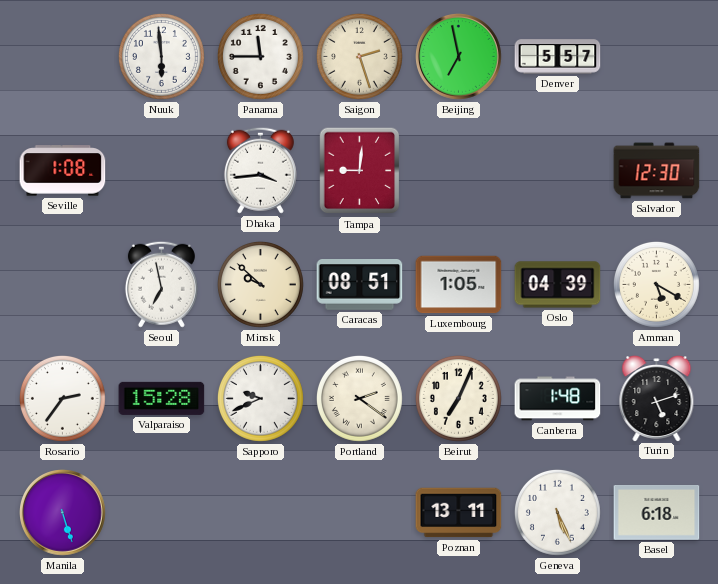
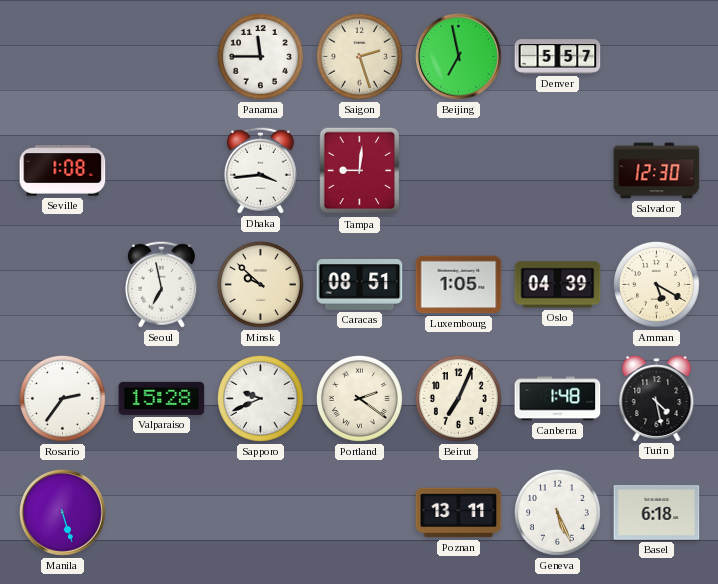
Nuuk: 5:59 -> none (161, 56)
Turin: 5:12 -> 4:28 (657, 398)
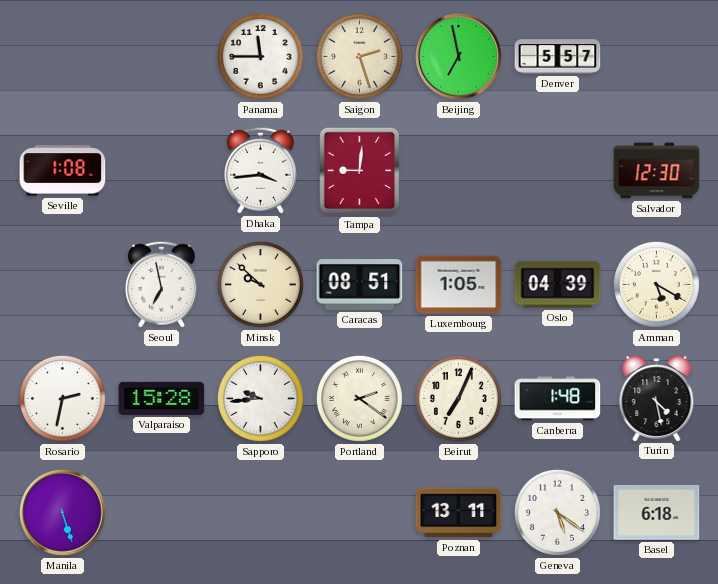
Rosario: 2:36 -> 2:32 (62, 398)
Sapporo: 9:41 -> 9:44 (260, 398)
Geneva: 5:26 -> 5:21 (557, 512)
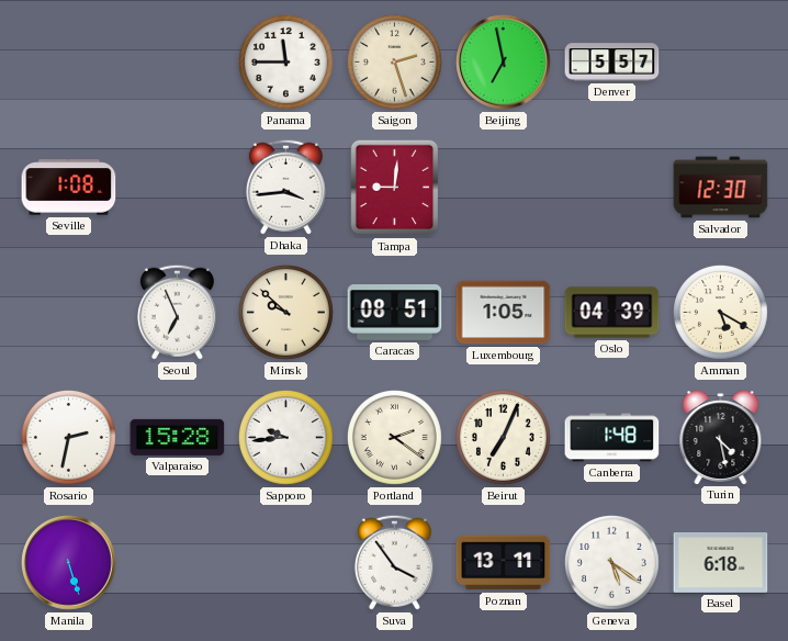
Seoul: 6:58 -> 6:56 (177, 312)
Suva: none -> 3:54 (394, 562)
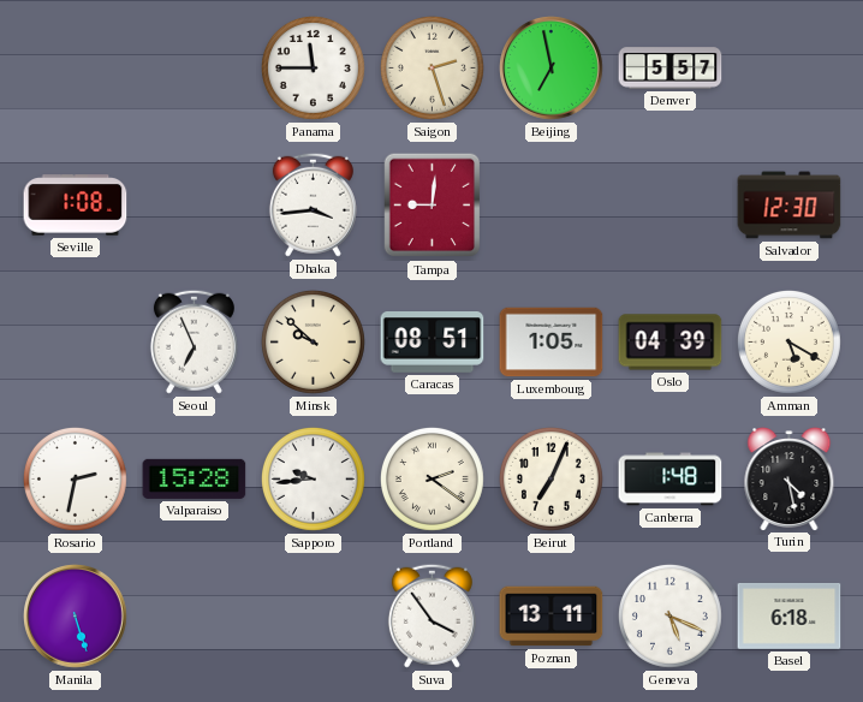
Geneva: 5:21 -> 5:19 (669, 615)
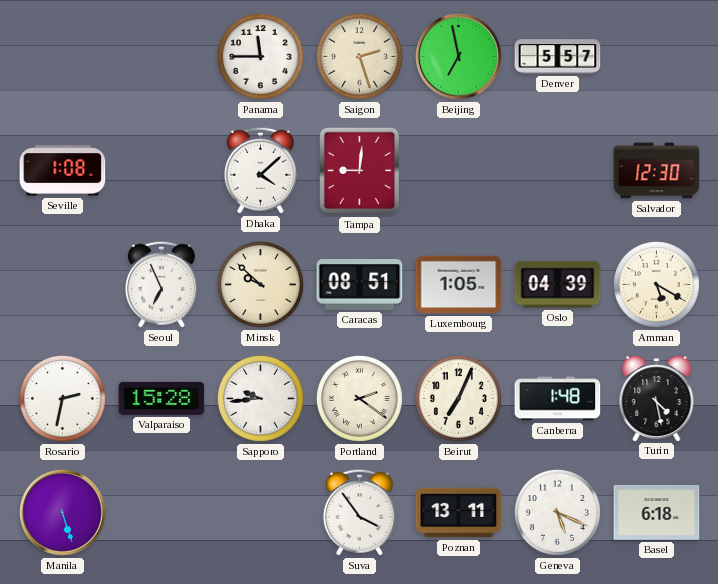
Dhaka: 3:44 -> 4:08 (260, 170)
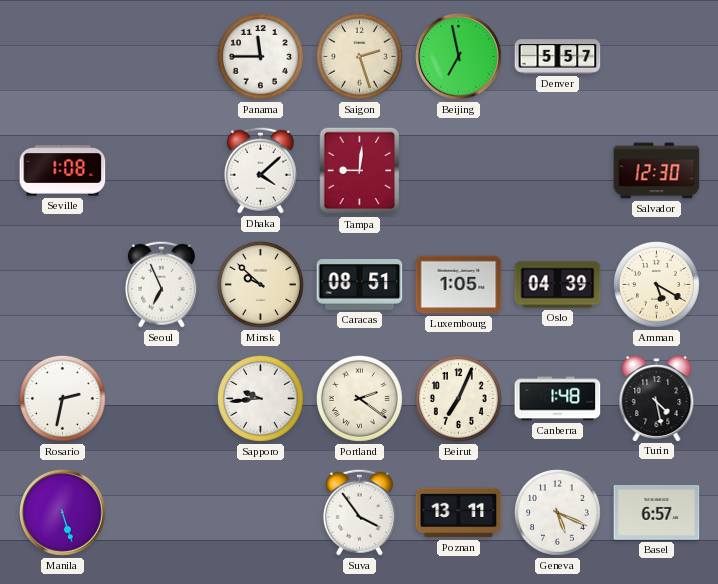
Valparaiso: 15:28 -> none (162, 398)
Basel: 6:18 -> 6:57 (657, 513)
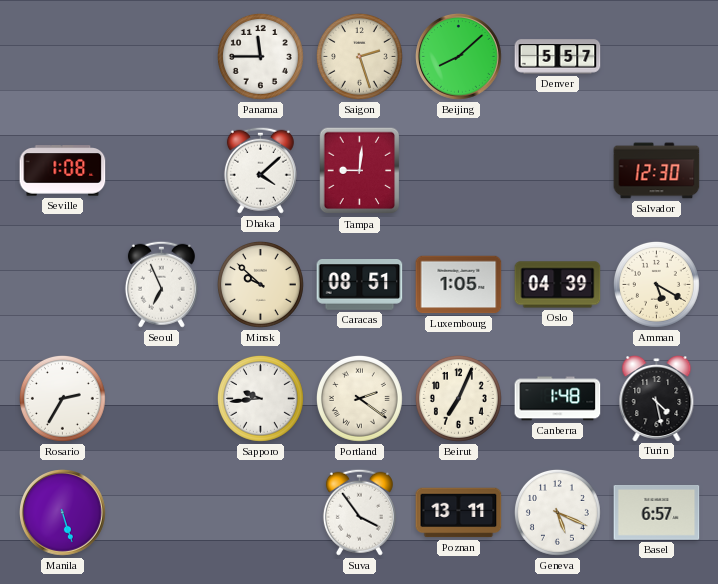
Beijing: 6:58 -> 8:08 (459, 57)
Rosario: 2:32 -> 2:35 (62, 398)
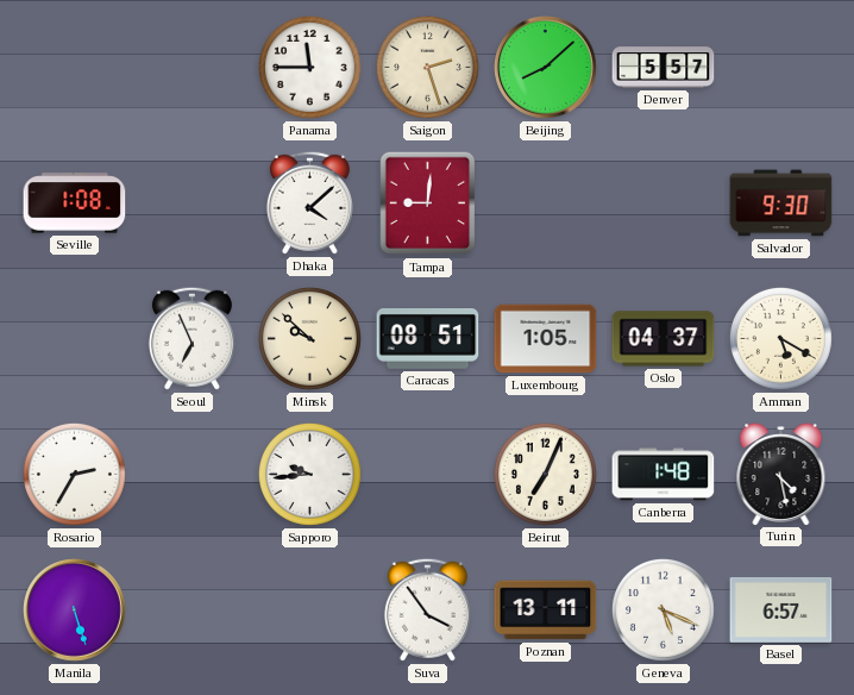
Salvador: 12:30 -> 9:30 (781, 204)
Oslo: 04:39 -> 04:37 (664, 339)
Portland: 2:21 -> none (359, 398)
